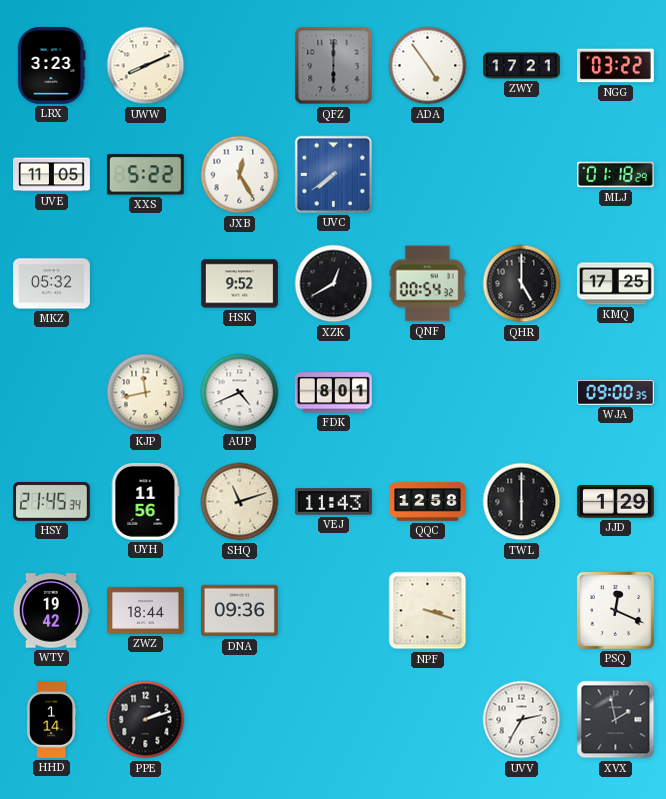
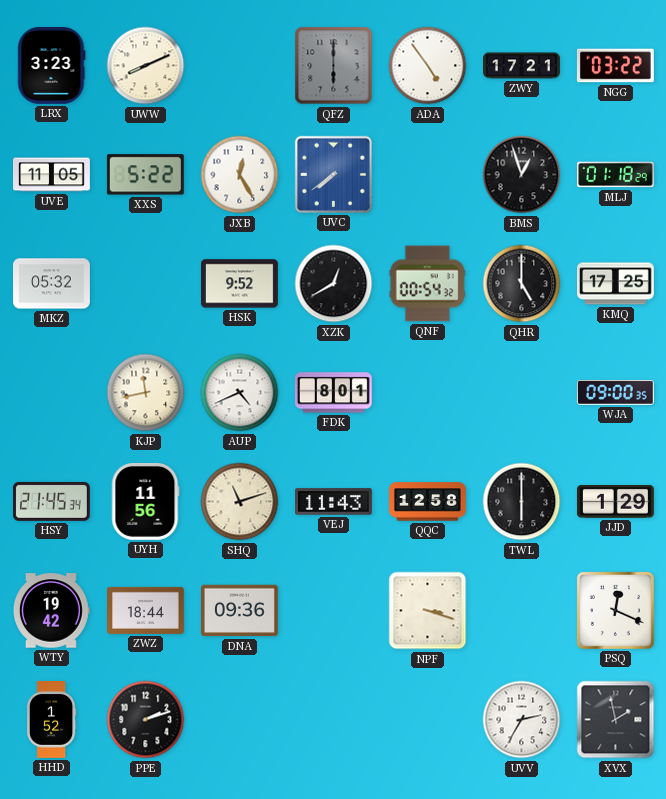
BMS: none -> 12:57 (522, 175)
HHD: 1:14 -> 1:52 (52, 720)
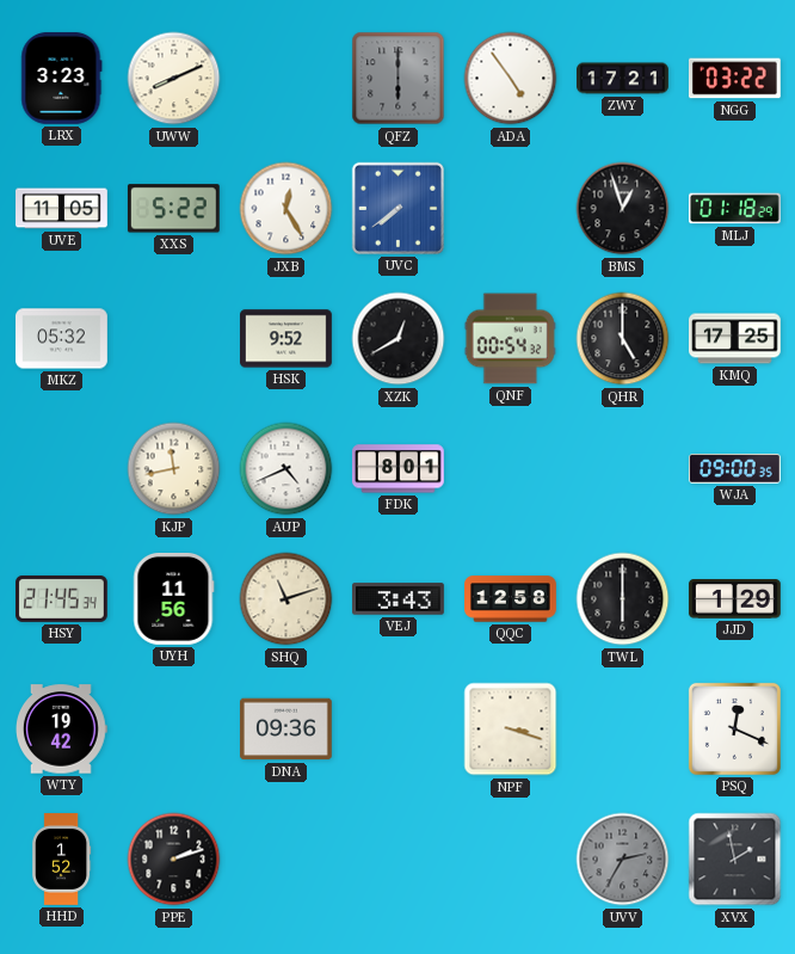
VEJ: 11:43 -> 3:43 (399, 599)
ZWZ: 18:44 -> none (146, 610)
UVV dial: white -> grey (623, 860)
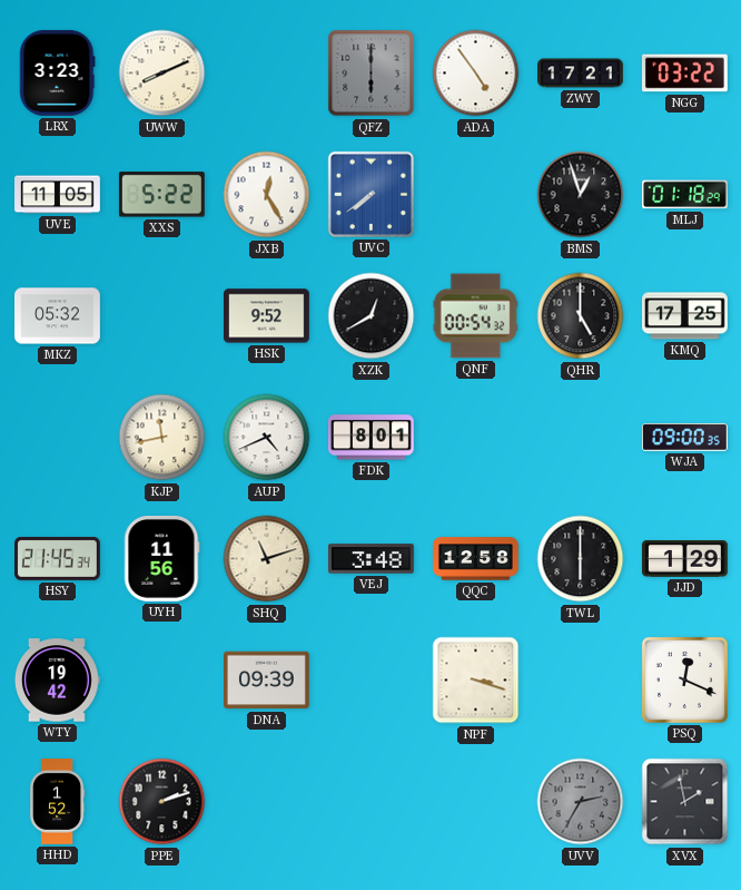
VEJ: 3:43 -> 3:48 (372, 559)
DNA: 09:36 -> 09:39 (267, 681)
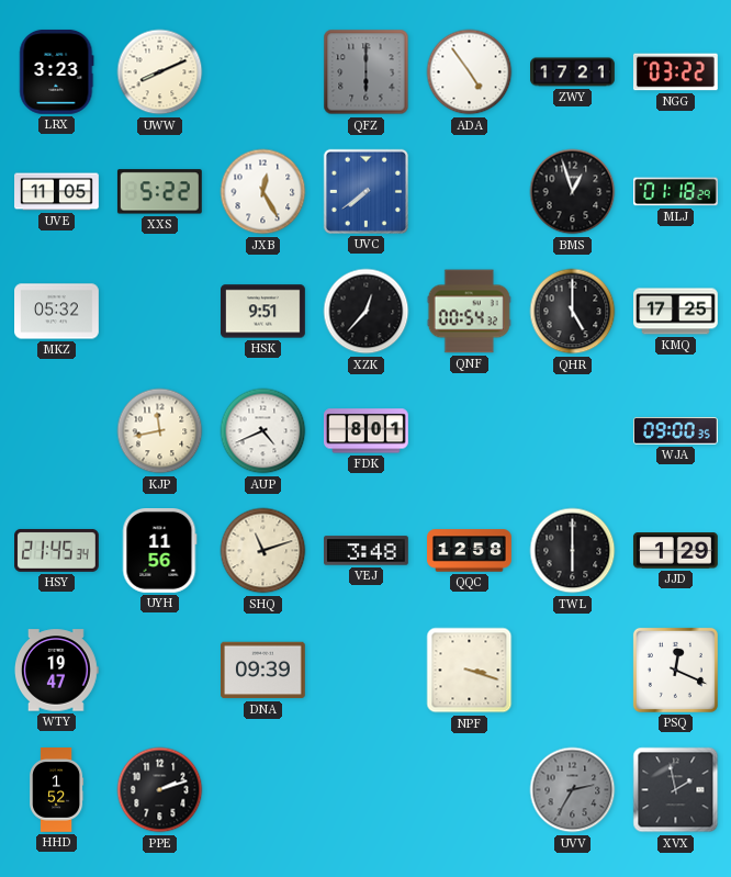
HSK: 9:52 -> 9:51 (263, 312)
XZK: 12:40 -> 12:37 (367, 312)
WTY: 19:42 -> 19:47 (56, 671)
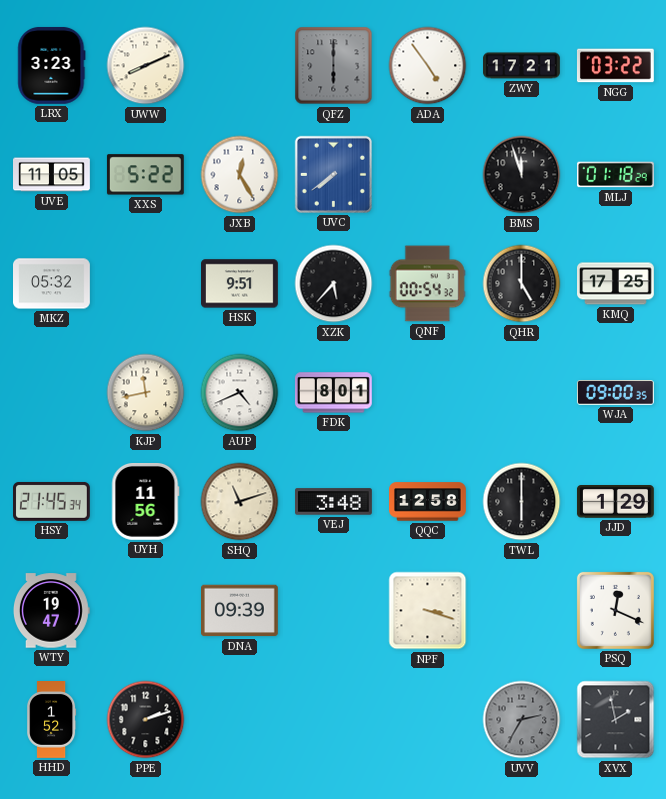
BMS: 12:57 -> 11:57 (522, 175)
XZK: 12:37 -> 5:37 (334, 284)
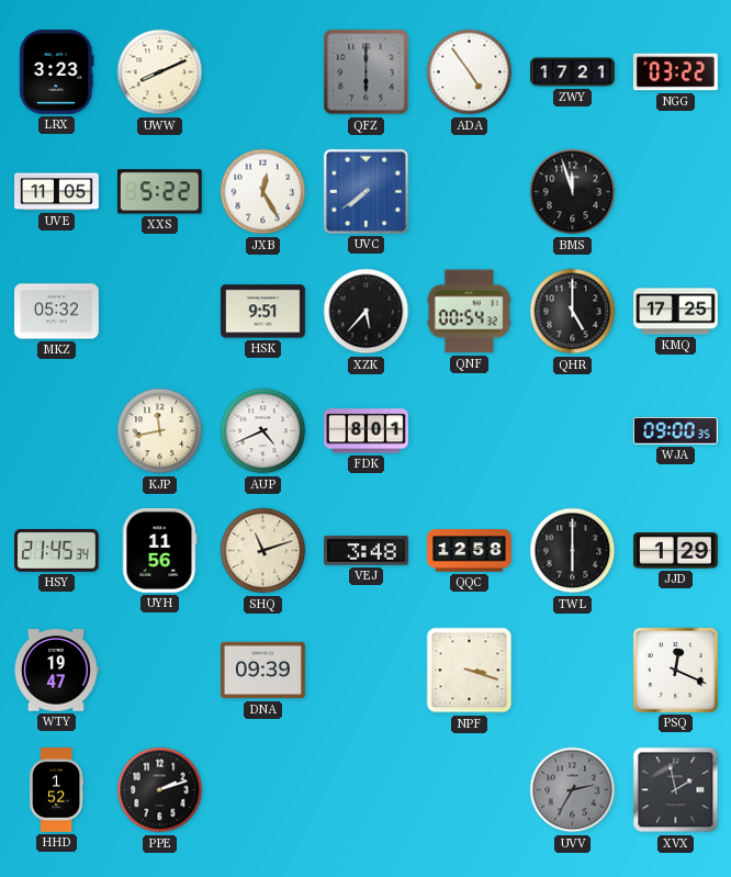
MLJ: 01:18 -> none (616, 175)
